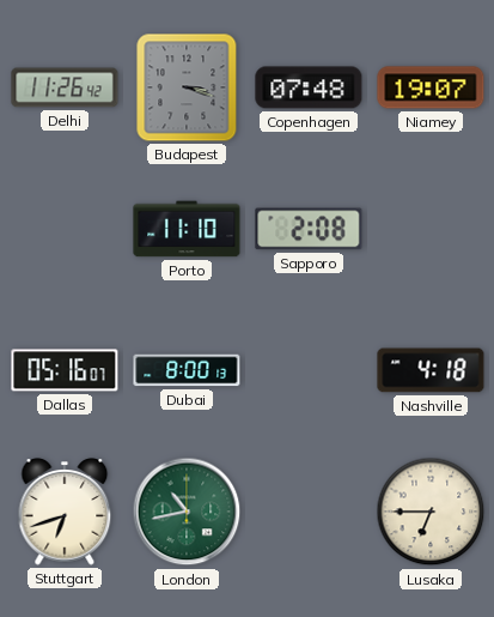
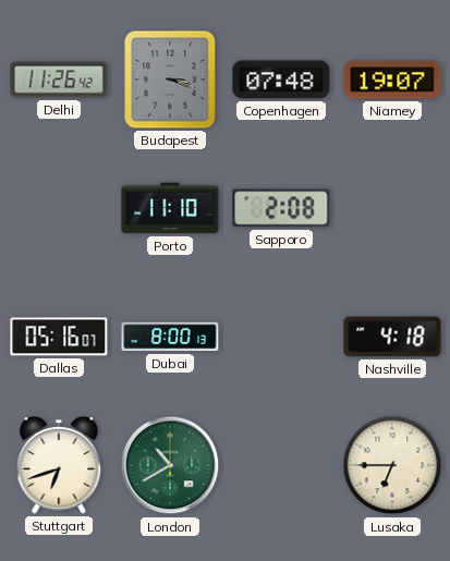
London: 10:43 -> 10:40 (170, 465)
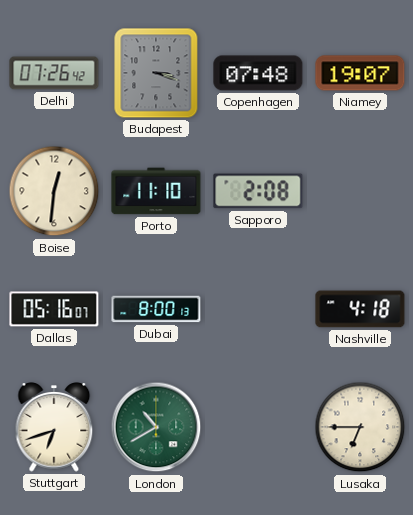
Delhi: 11:26 -> 07:26 (54, 73)
Boise: none -> 12:31 (54, 191)
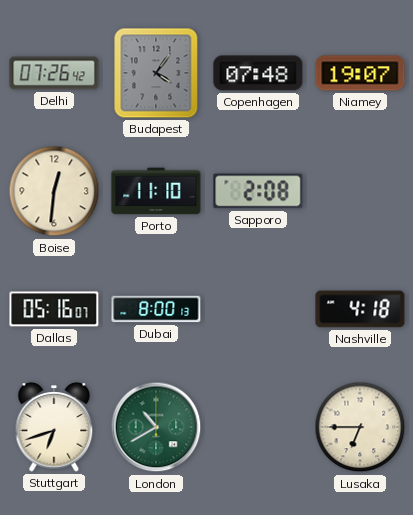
Budapest: 3:18 -> 4:06 (156, 73)
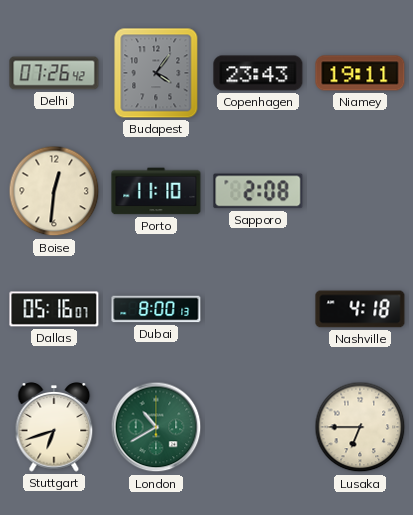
Copenhagen: 07:48 -> 23:43 (258, 73)
Niamey: 19:07 -> 19:11 (360, 73)
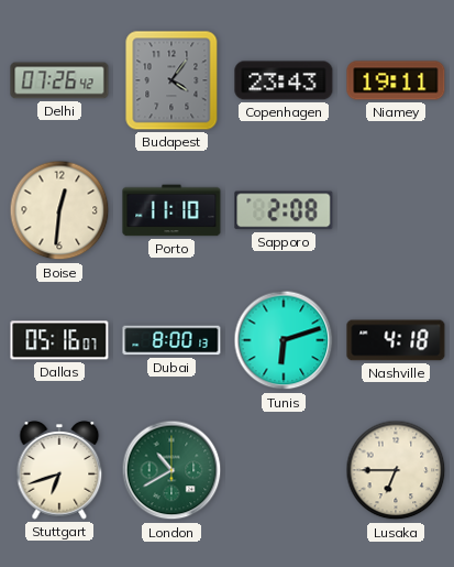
Tunis: none -> 6:12 (284, 340)
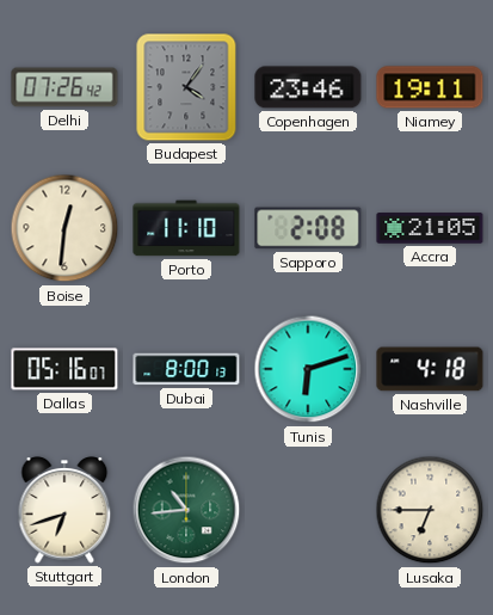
Copenhagen: 23:43 -> 23:46 (308, 87)
Accra: none -> 21:05 (430, 228)
London: 10:40 -> 10:44 (186, 510)
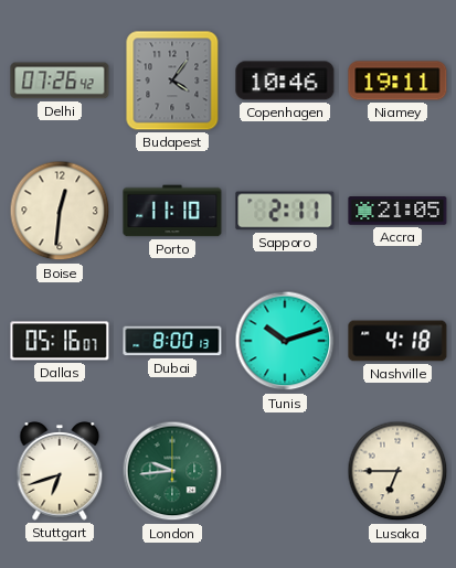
Copenhagen: 23:46 -> 10:46 (285, 81)
Sapporo: 2:08 -> 2:11 (285, 211)
Tunis: 6:12 -> 10:12 (285, 341)
London: 10:44 -> 9:44 (172, 471)
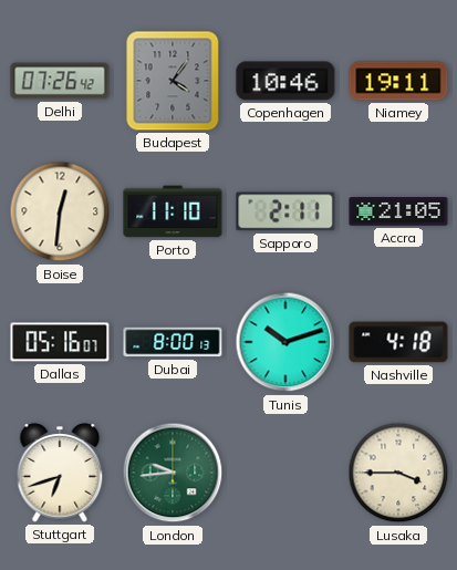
Lusaka: 6:45 -> 3:45 (398, 473)
